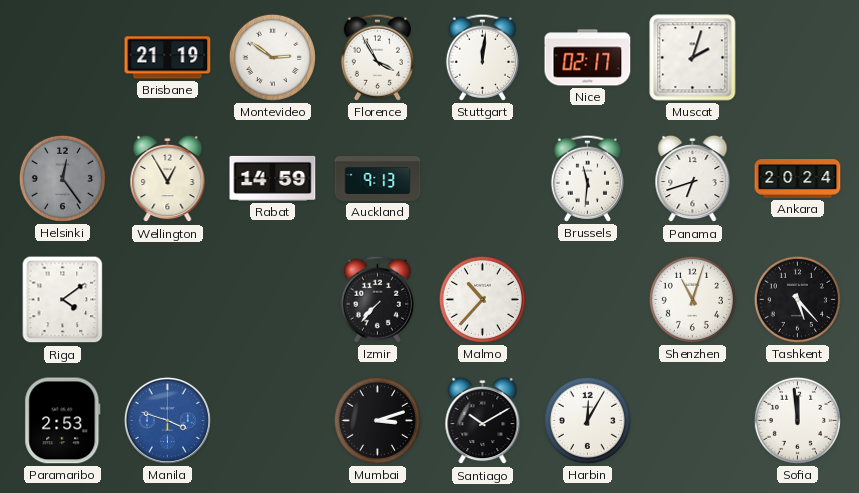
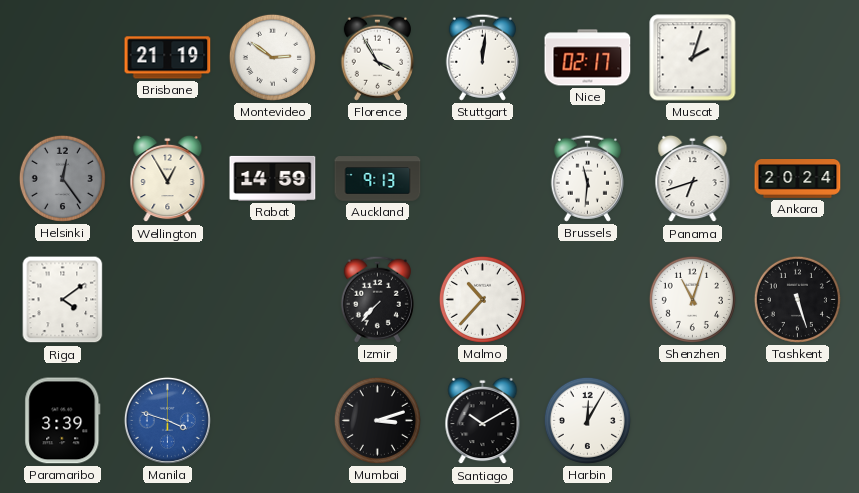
Tashkent: 5:23 -> 5:27 (797, 299)
Paramaribo: 2:53 -> 3:39 (63, 421)
Sofia: 11:59 -> none (797, 420)
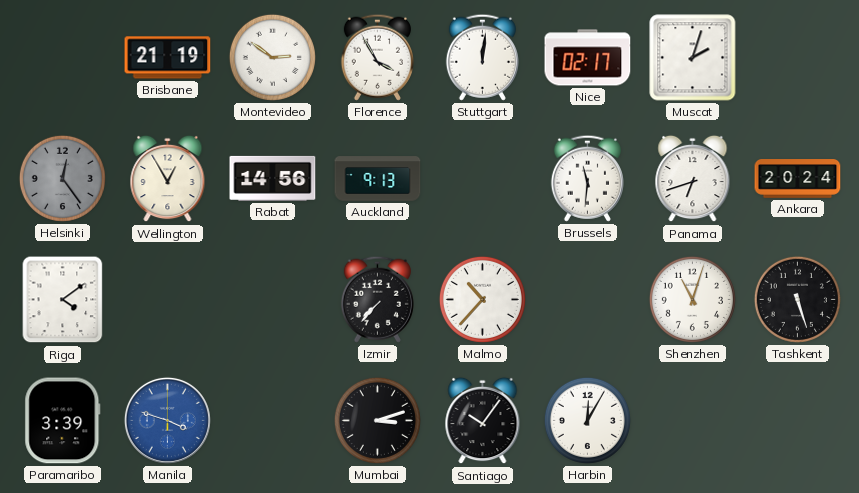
Rabat: 14:59 -> 14:56 (273, 178)
Santiago: 10:10 -> 10:06 (483, 421)
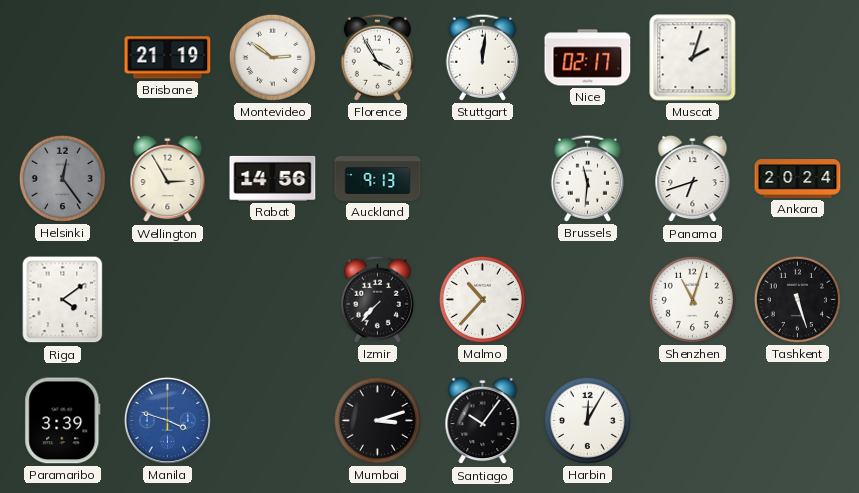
Wellington: 12:55 -> 2:55 (168, 179)
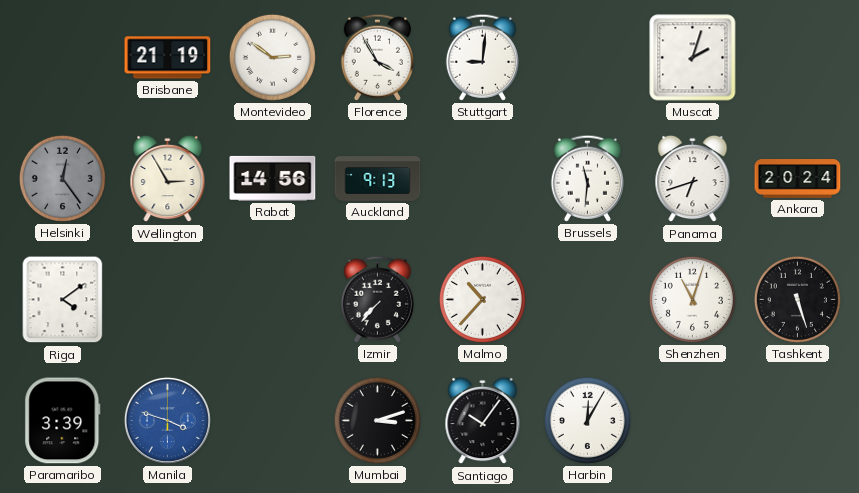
Stuttgart: 12:01 -> 9:01 (482, 57)
Nice: 02:17 -> none (588, 58)
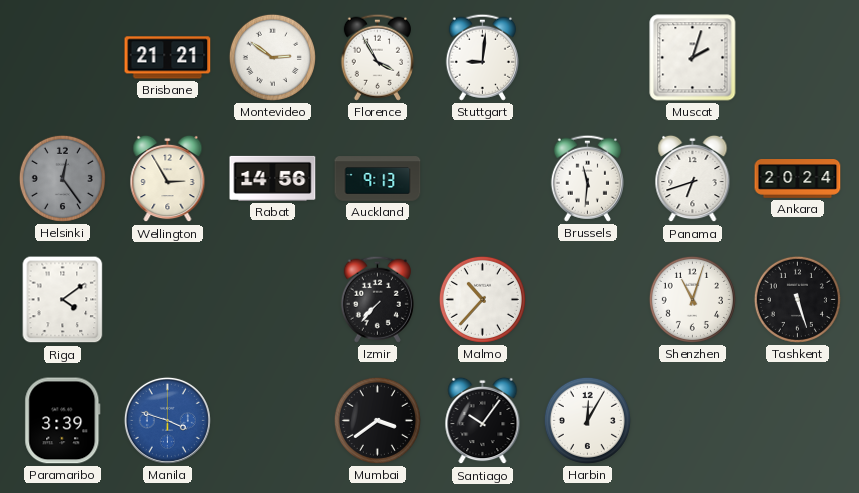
Brisbane: 21:19 -> 21:21 (168, 58)
Mumbai: 3:12 -> 3:39 (377, 420)
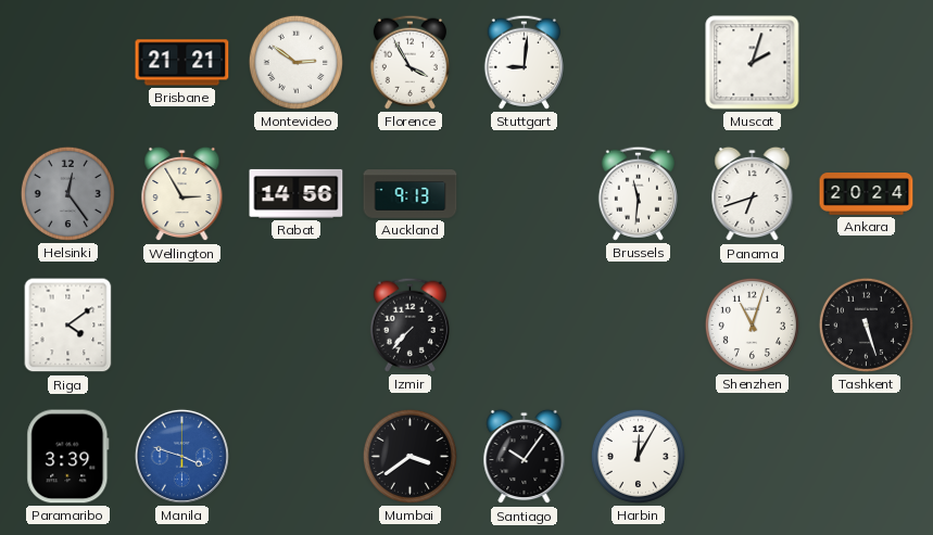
Malmo: 10:37 -> none (482, 299)
